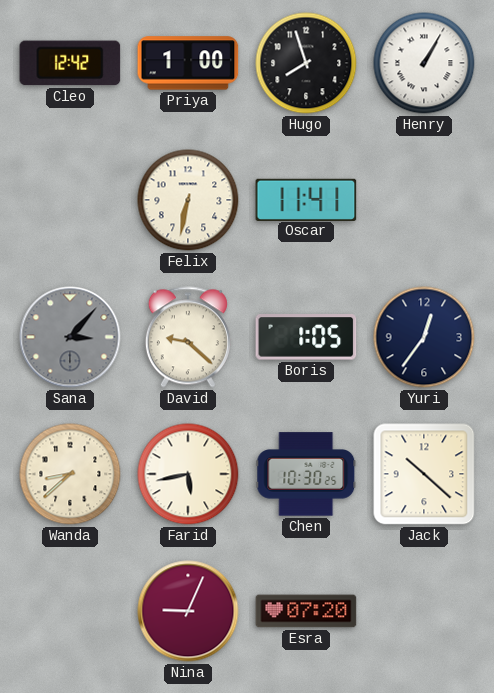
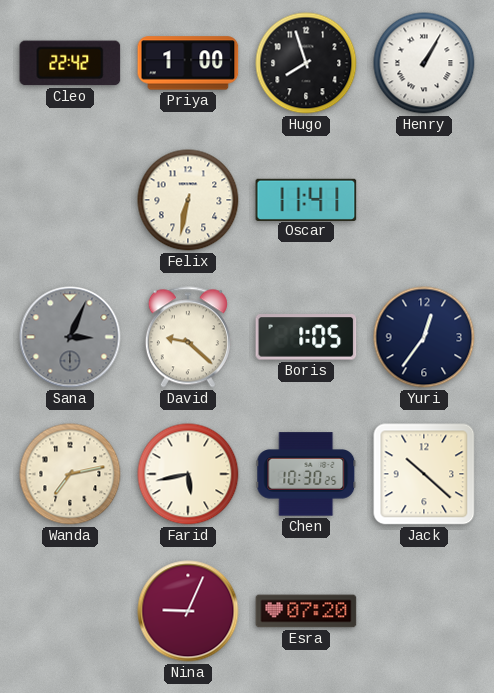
Cleo: 12:42 -> 22:42 (70, 63)
Sana: 3:07 -> 3:04 (70, 337)
Wanda: 8:38 -> 7:13 (70, 474)
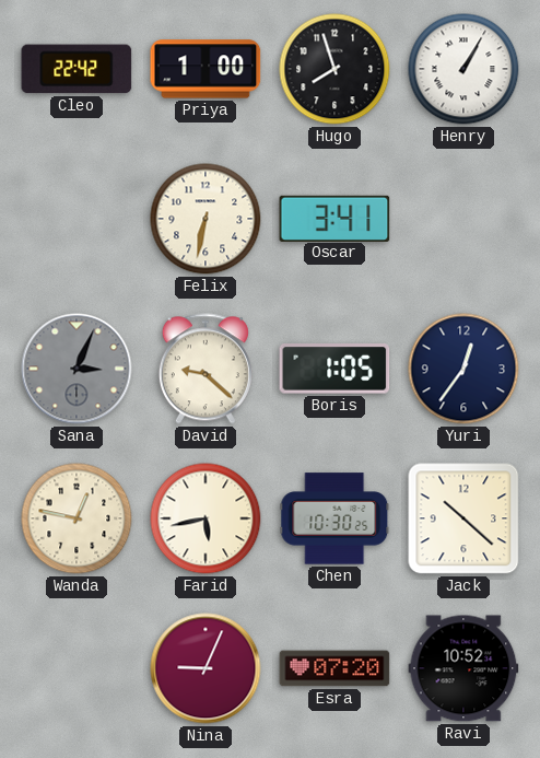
Oscar: 11:41 -> 3:41 (334, 218)
Wanda: 7:13 -> 12:47 (77, 518)
Ravi: none -> 10:52 (463, 668)
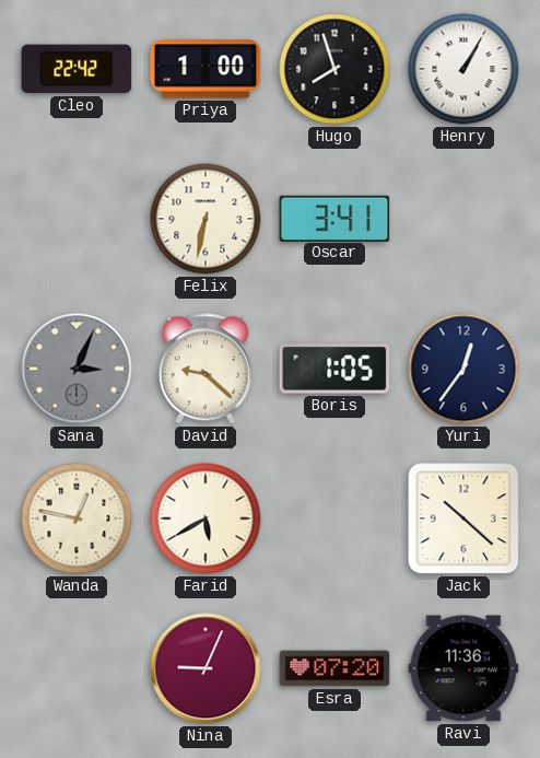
Farid: 5:43 -> 5:40 (206, 518)
Chen: 10:30 -> none (334, 518)
Ravi: 10:52 -> 11:36 (463, 668)
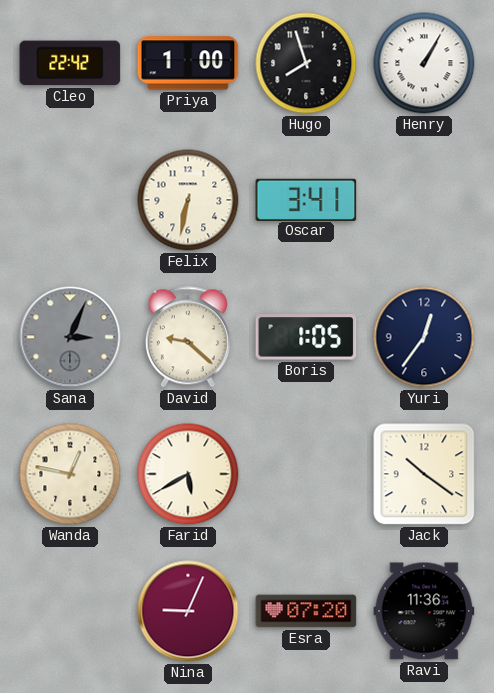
Jack: 10:22 -> 10:21 (424, 474)
